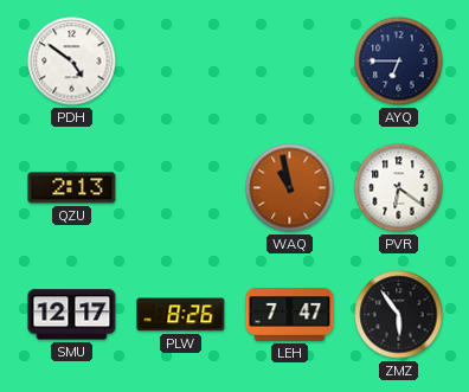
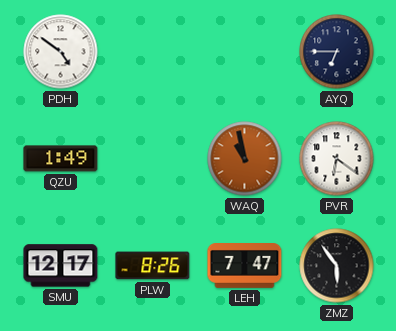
QZU: 2:13 -> 1:49 (61, 159)
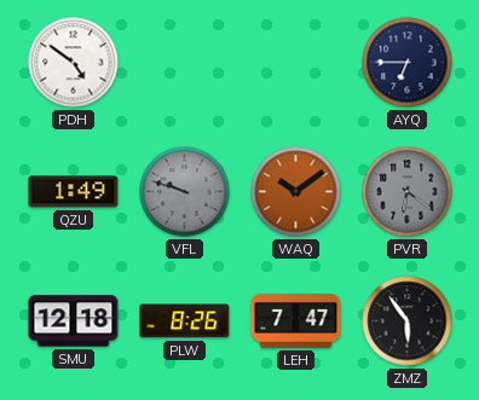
VFL: none -> 9:48 (185, 192)
WAQ: 10:58 -> 10:09 (296, 192)
PVR dial: white -> grey (408, 192)
SMU: 12:17 -> 12:18 (74, 321)
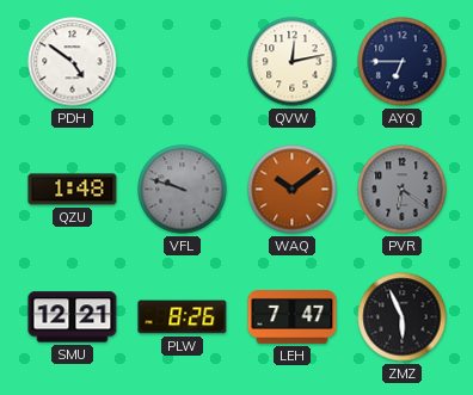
QVW: none -> 12:13 (293, 62)
QZU: 1:49 -> 1:48 (73, 190)
SMU: 12:18 -> 12:21 (73, 317)
ZMZ: 5:54 -> 5:56 (403, 317)
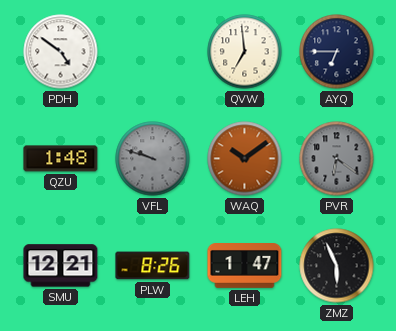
QVW: 12:13 -> 6:59 (245, 52)
LEH: 7:47 -> 1:47 (245, 266)
